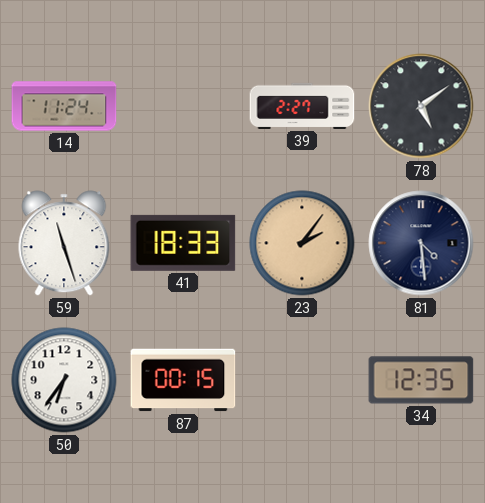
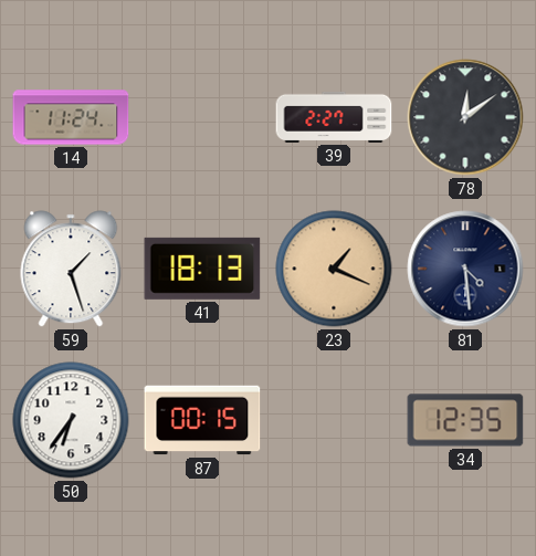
78: 5:09 -> 12:09 (465, 117)
59: 11:27 -> 1:27 (71, 269)
41: 18:33 -> 18:13 (202, 269)
23: 2:06 -> 1:19 (334, 269)
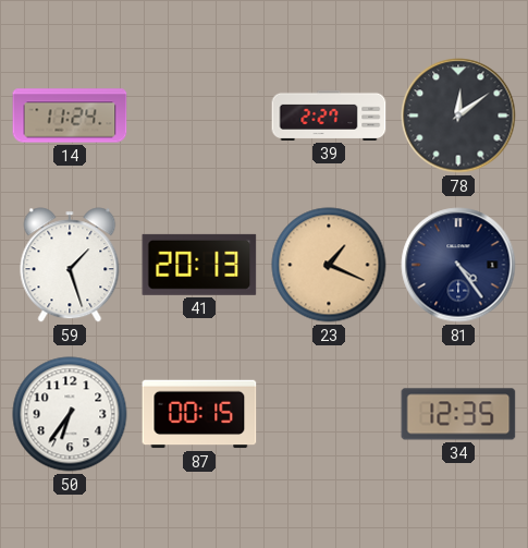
41: 18:13 -> 20:13 (199, 265)
81: 4:29 -> 4:24 (458, 265)
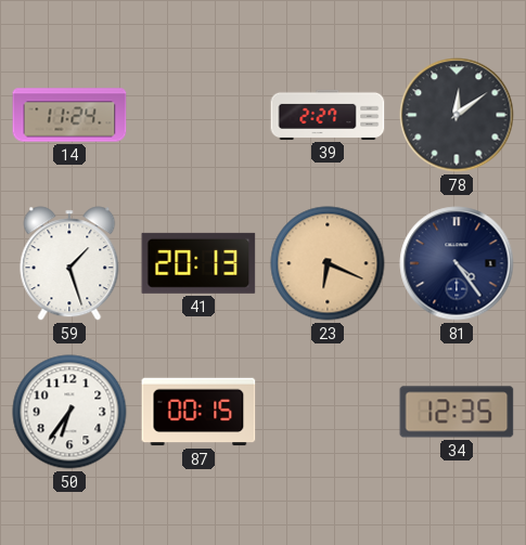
23: 1:19 -> 6:19 (328, 263)
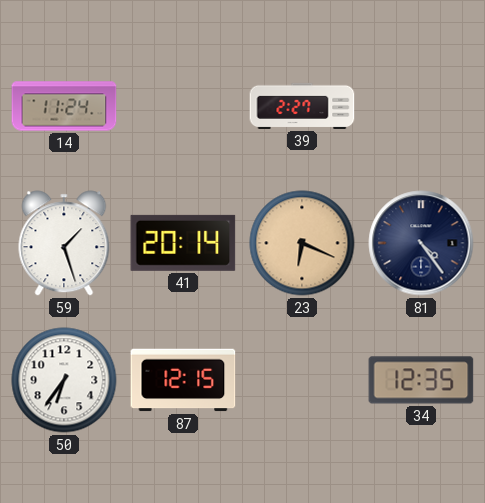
78: 12:09 -> none (457, 115)
41: 20:13 -> 20:14 (183, 243)
87: 00:15 -> 12:15 (183, 380)
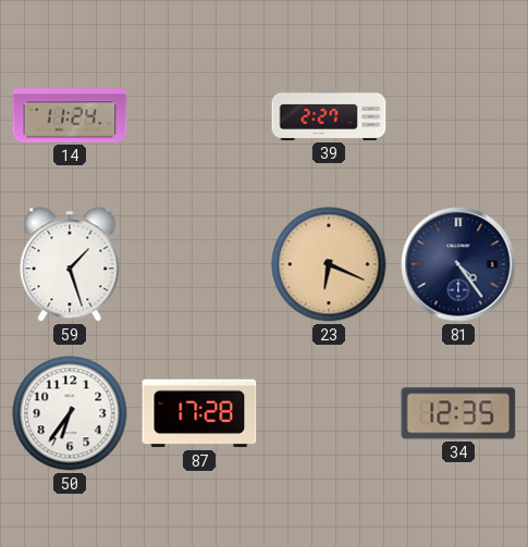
41: 20:14 -> none (183, 243)
87: 12:15 -> 17:28 (199, 413)
